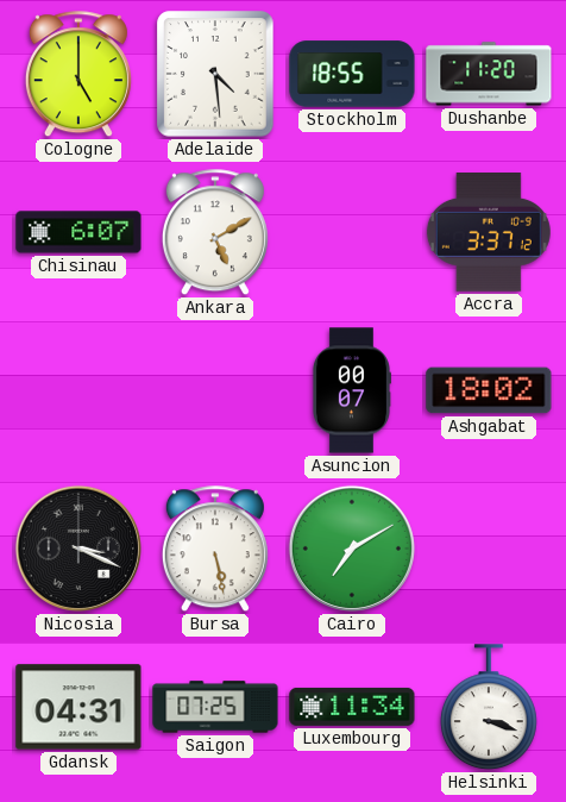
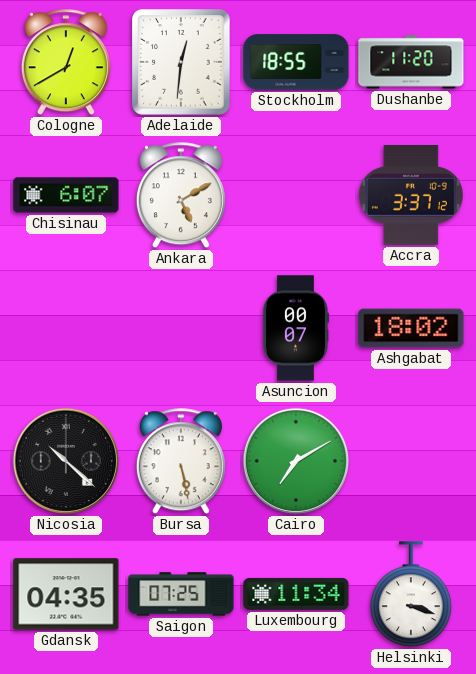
Cologne: 5:00 -> 12:40 (66, 63)
Adelaide: 4:29 -> 12:31 (181, 62)
Nicosia: 3:19 -> 10:22 (66, 461)
Gdansk: 04:31 -> 04:35 (66, 594)
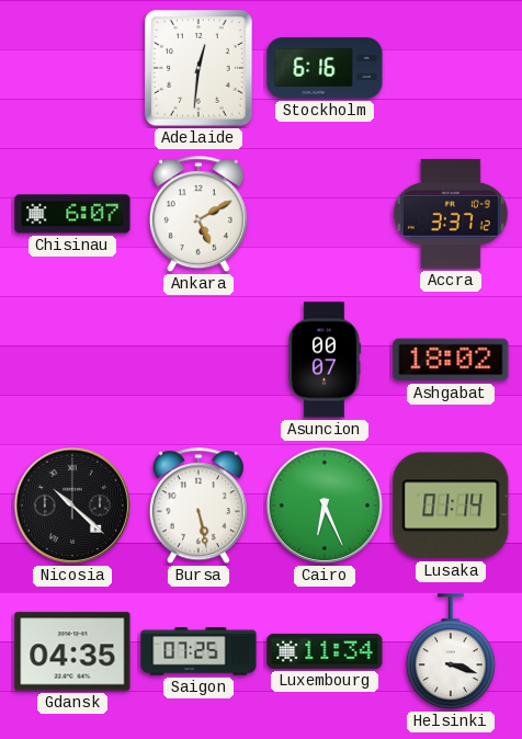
Cologne: 12:40 -> none (66, 63)
Stockholm: 18:55 -> 6:16 (325, 68)
Dushanbe: 11:20 -> none (411, 62)
Cairo: 7:10 -> 6:26 (325, 505)
Lusaka: none -> 01:14 (451, 505)
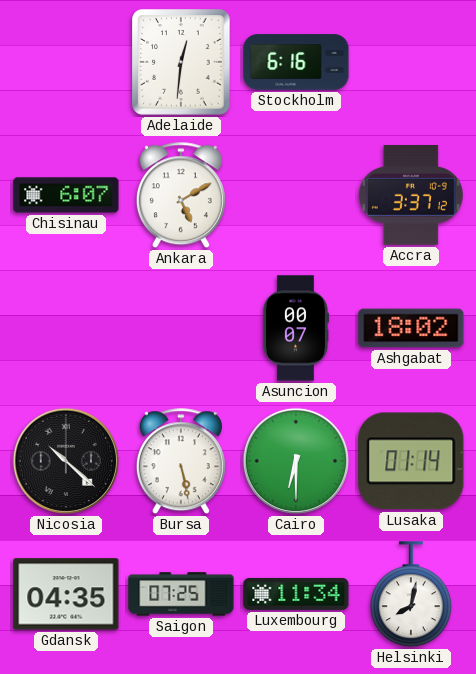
Cairo: 6:26 -> 6:30 (296, 461)
Helsinki: 3:18 -> 8:02 (411, 595)
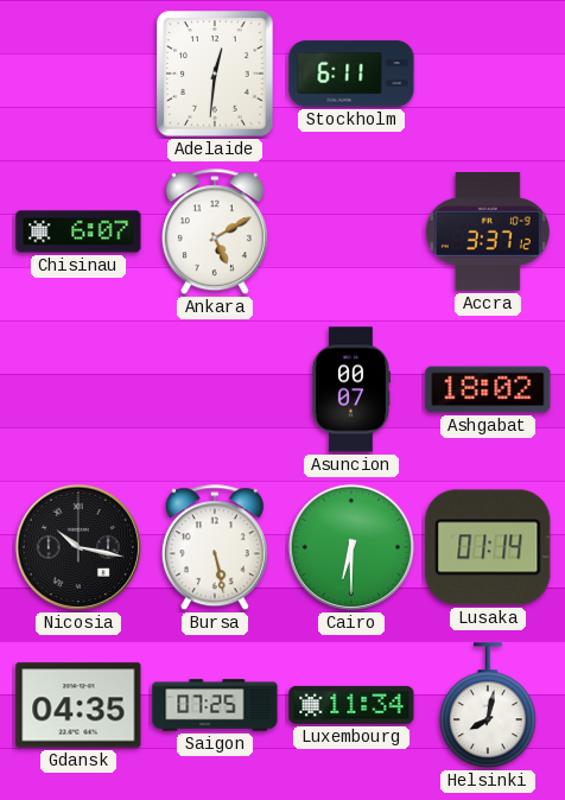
Stockholm: 6:16 -> 6:11 (351, 74)
Nicosia: 10:22 -> 10:17 (78, 547)
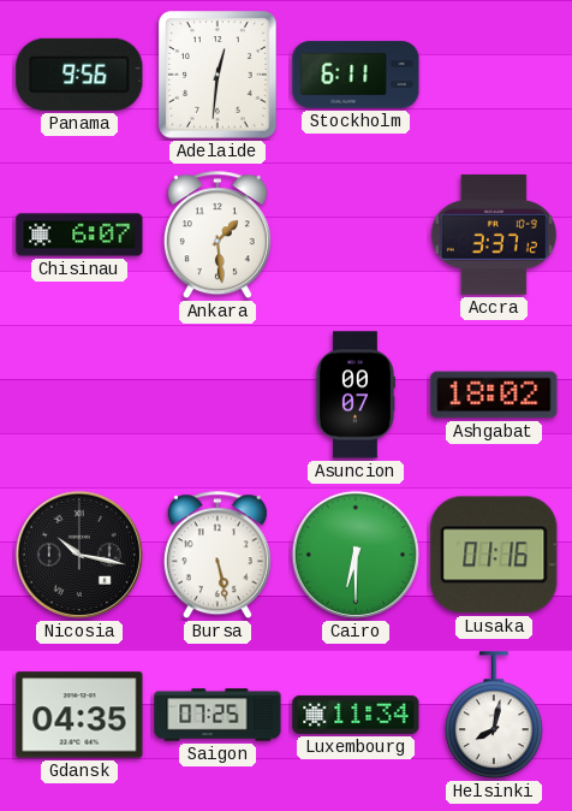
Panama: none -> 9:56 (79, 75)
Ankara: 5:10 -> 1:29 (218, 236)
Lusaka: 01:14 -> 01:16 (494, 555)
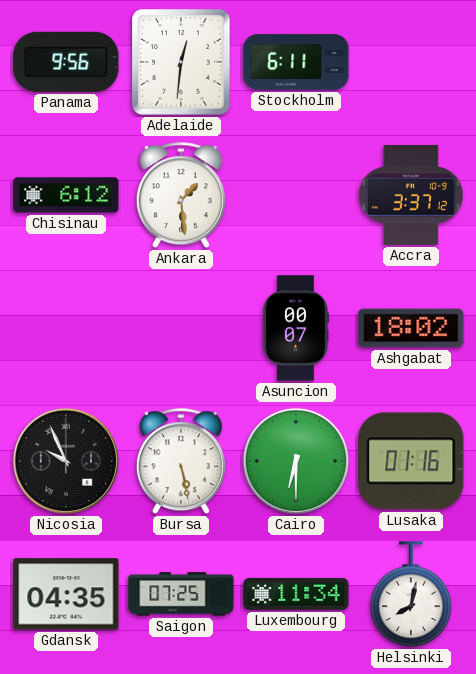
Chisinau: 6:07 -> 6:12 (66, 195)
Nicosia: 10:17 -> 9:56 (66, 461)
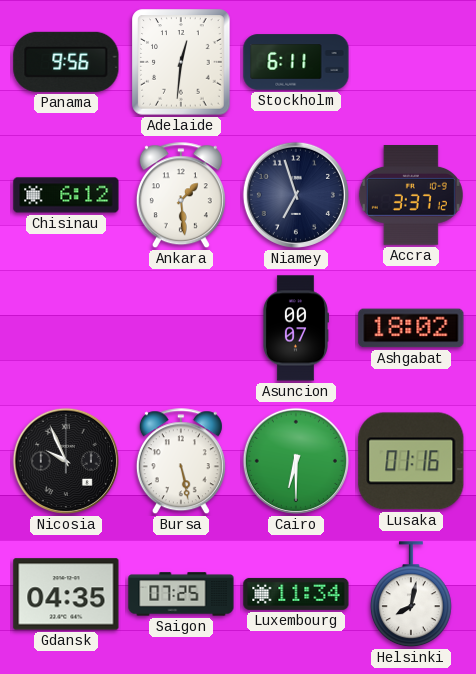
Niamey: none -> 6:57 (296, 195)
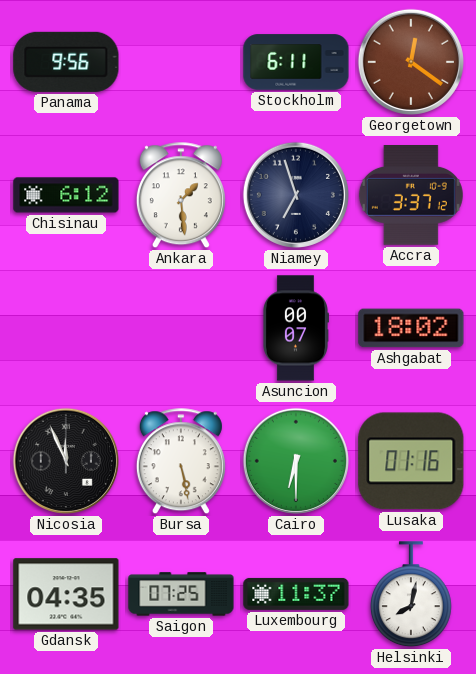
Adelaide: 12:31 -> none (181, 62)
Georgetown: none -> 12:21 (411, 62)
Nicosia: 9:56 -> 11:56 (66, 461)
Luxembourg: 11:34 -> 11:37 (296, 594)
